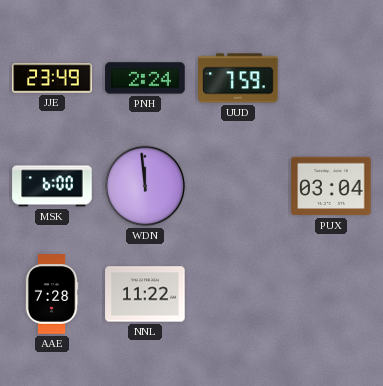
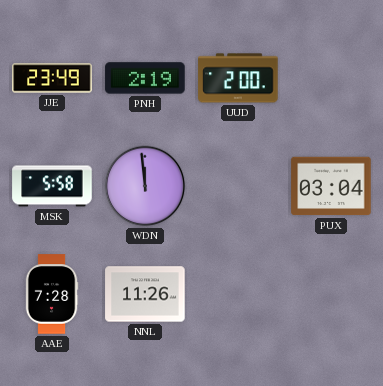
PNH: 2:24 -> 2:19 (145, 78)
UUD: 7:59 -> 2:00 (238, 78)
MSK: 6:00 -> 5:58 (52, 186)
NNL: 11:22 -> 11:26 (145, 294)
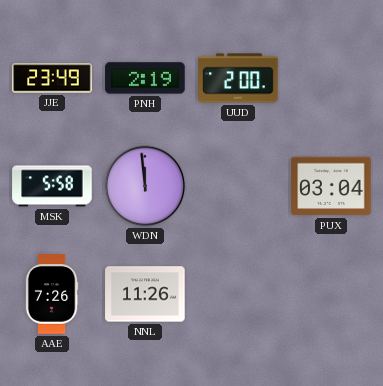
AAE: 7:28 -> 7:26 (52, 294)
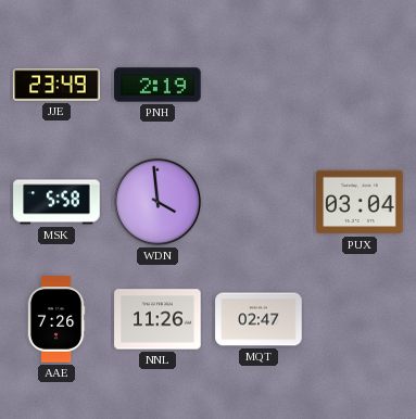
UUD: 2:00 -> none (238, 78)
WDN: 11:59 -> 3:59 (157, 202)
MQT: none -> 02:47 (259, 319)
